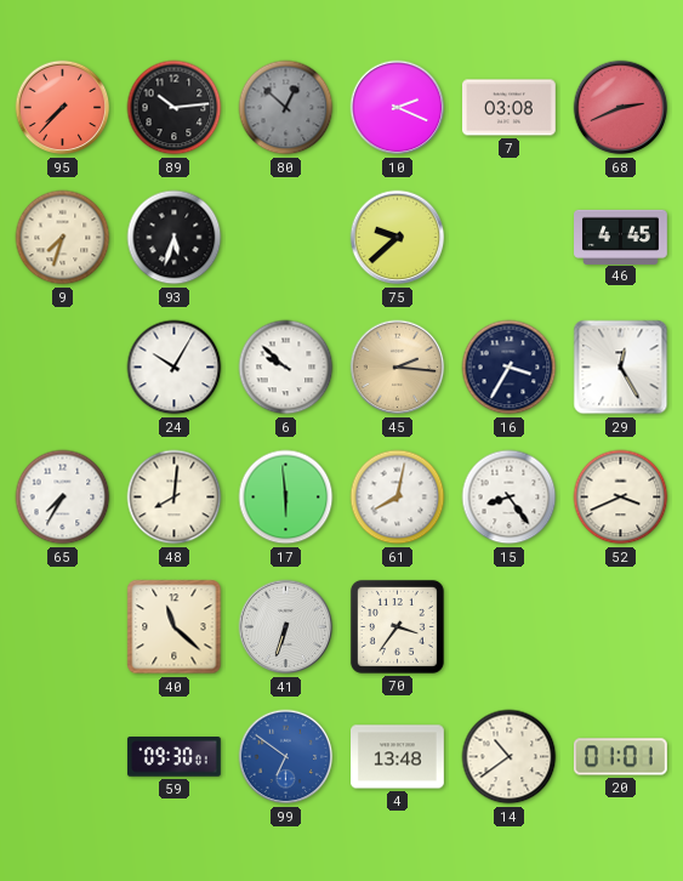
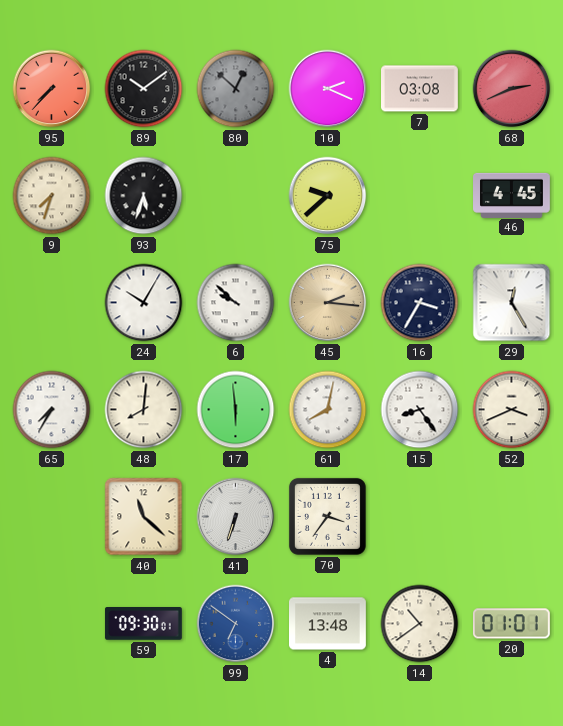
89: 10:14 -> 10:09 (144, 89)
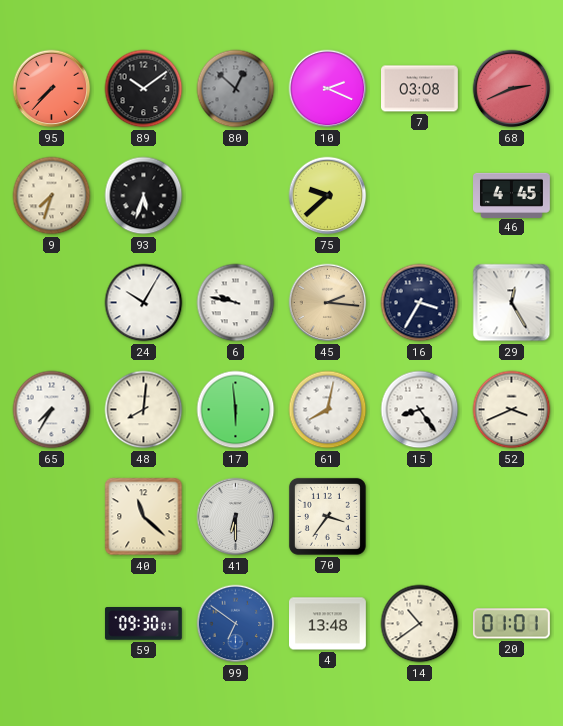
6: 9:52 -> 9:47 (236, 303)
41: 6:33 -> 6:30 (236, 517)
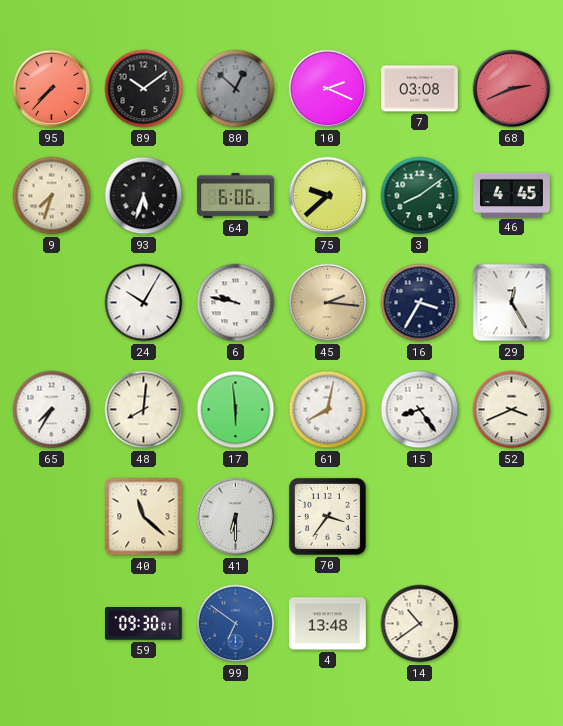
64: none -> 6:06 (236, 195)
3: none -> 8:09 (420, 196)
20: 01:01 -> none (511, 624)
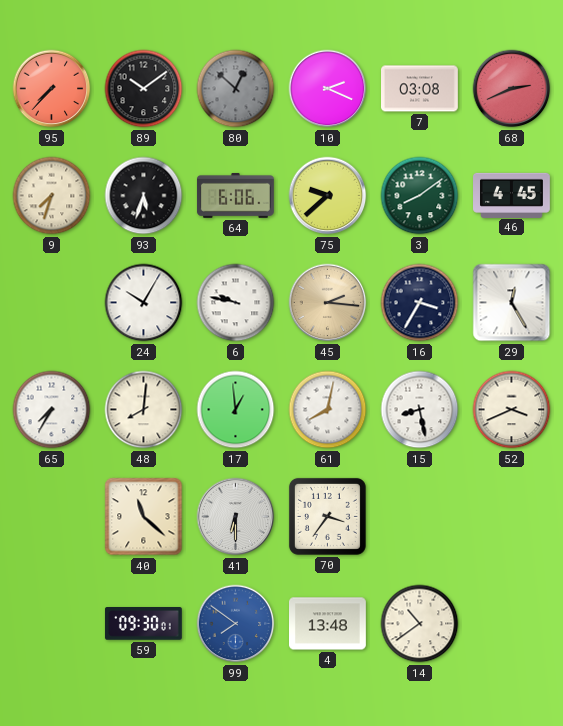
17: 5:59 -> 12:59 (236, 410)
15: 8:24 -> 8:28 (420, 410)
99: 6:51 -> 7:51 (236, 624)
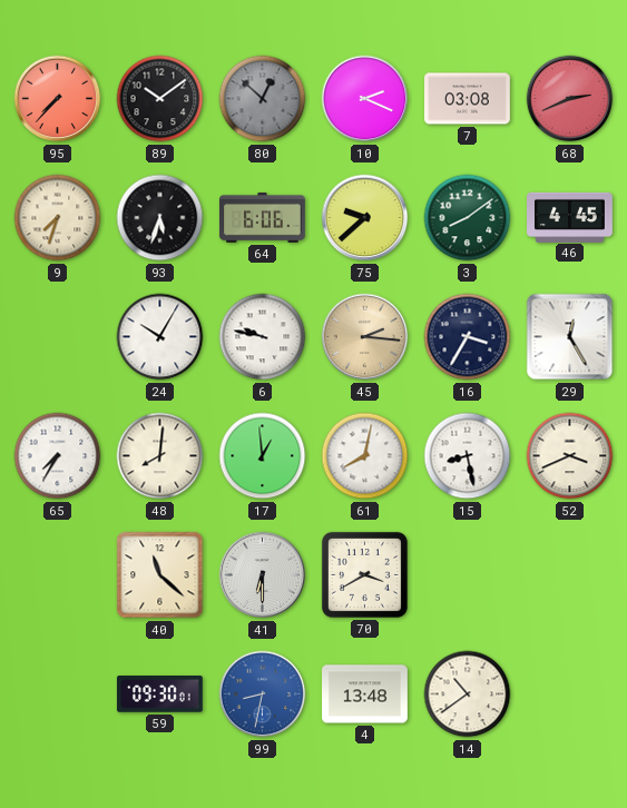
70: 3:36 -> 3:40 (364, 574)
99: 7:51 -> 8:32 (263, 694)
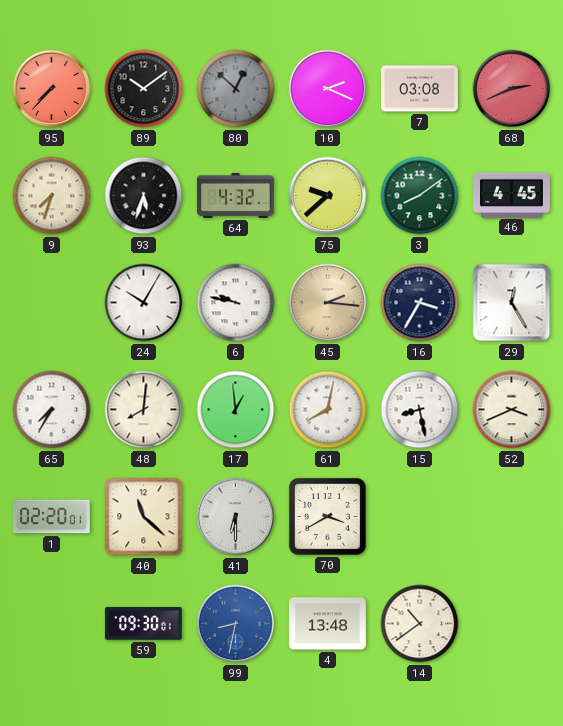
64: 6:06 -> 4:32 (236, 195)
1: none -> 02:20 (51, 517)
